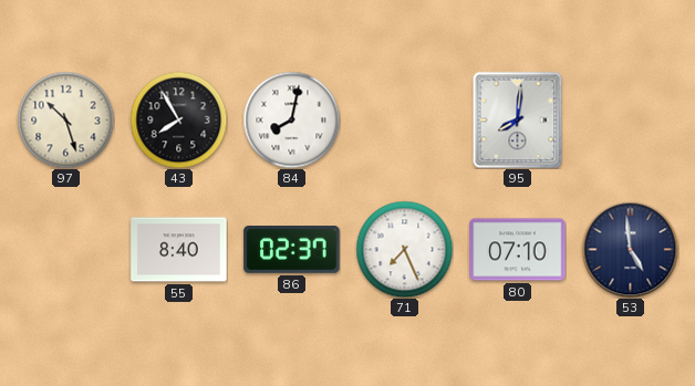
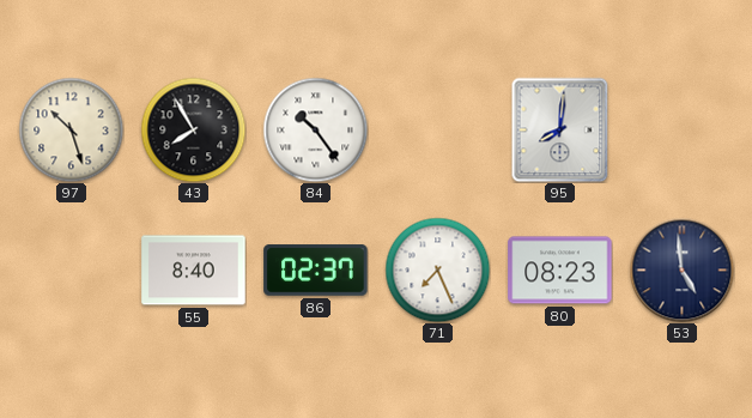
84: 8:02 -> 10:24 (315, 129)
80: 07:10 -> 08:23 (560, 271)
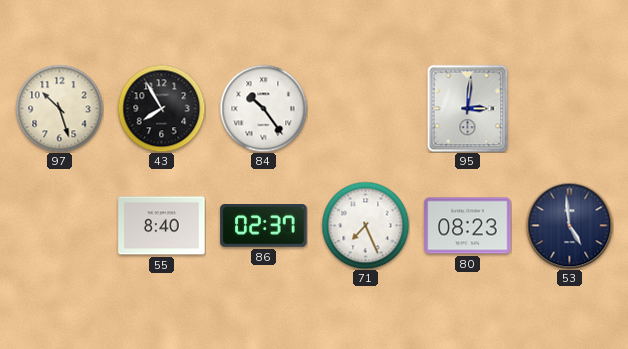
95: 8:01 -> 3:01 (468, 108)
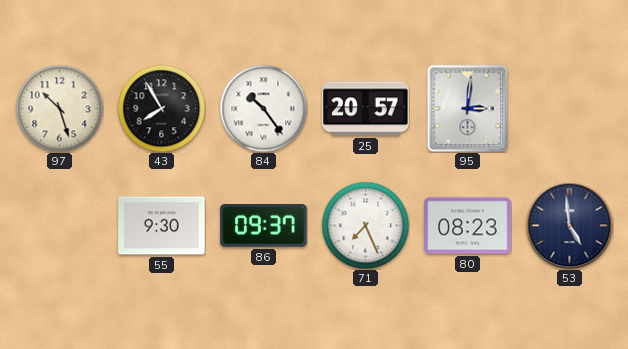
25: none -> 20:57 (366, 109)
55: 8:40 -> 9:30 (162, 226)
86: 02:37 -> 09:37 (264, 226)
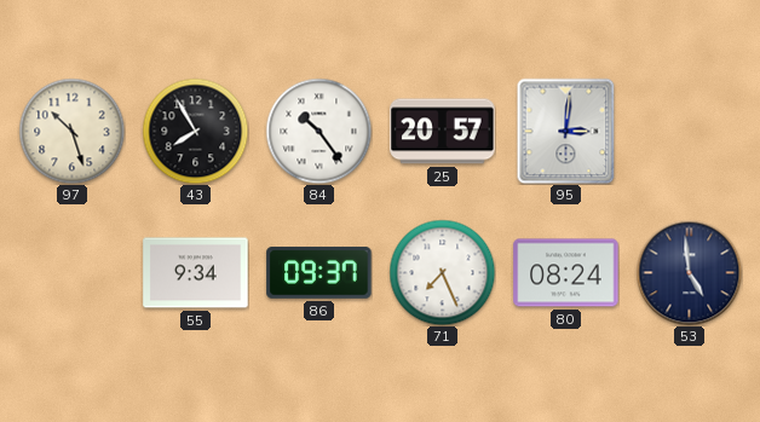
55: 9:30 -> 9:34 (196, 273)
80: 08:23 -> 08:24 (566, 273)
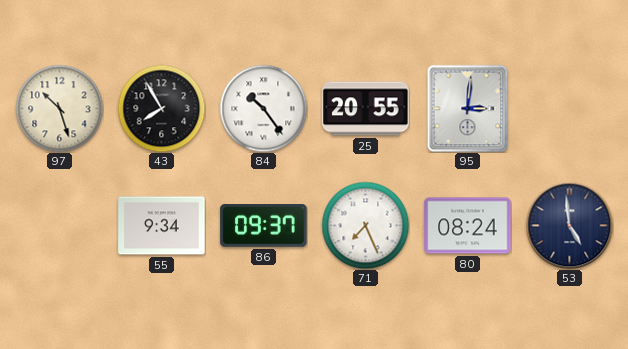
25: 20:57 -> 20:55 (366, 109)
